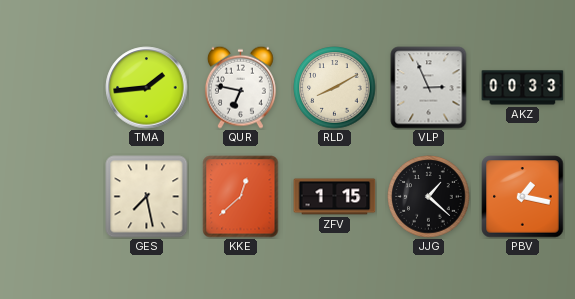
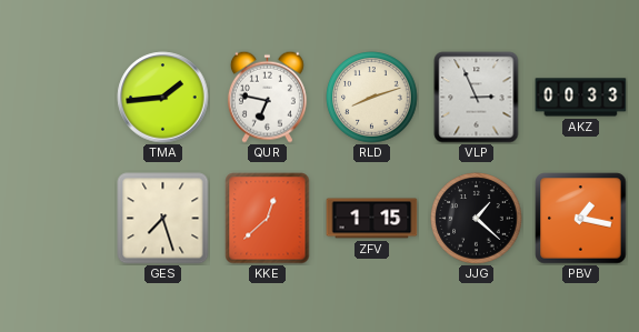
RLD: 8:10 -> 8:12 (372, 98)
GES: 7:28 -> 7:27 (163, 219)
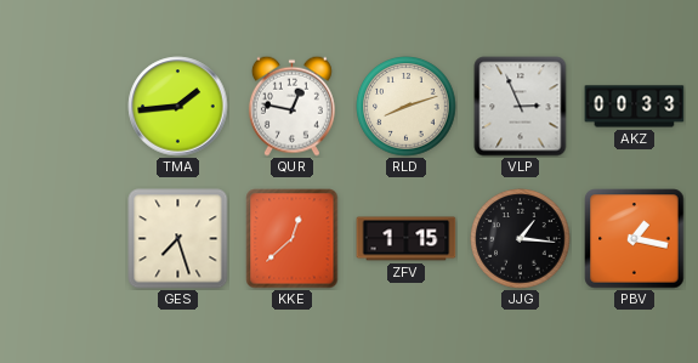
QUR: 6:47 -> 12:47 (291, 106)
JJG: 1:22 -> 1:16 (521, 239)
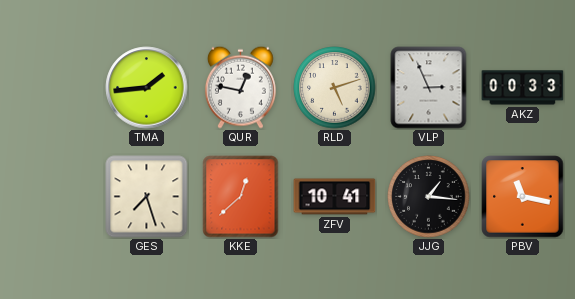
RLD: 8:12 -> 5:12 (335, 88)
ZFV: 1:15 -> 10:41 (335, 197)
PBV: 1:17 -> 11:17 (523, 197)
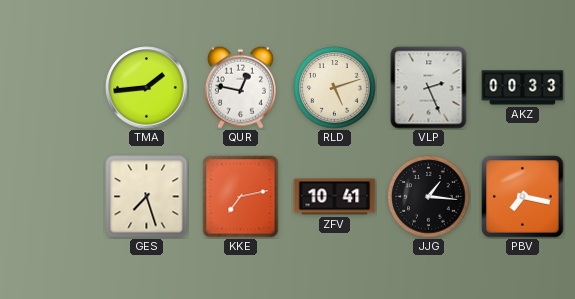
VLP: 2:56 -> 2:26 (429, 88)
KKE: 12:38 -> 7:13 (241, 197)
PBV: 11:17 -> 7:17 (523, 197)
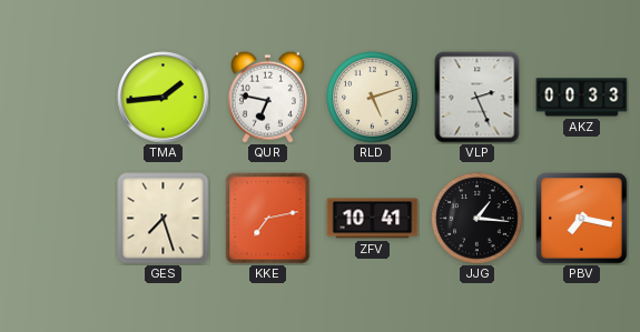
QUR: 12:47 -> 6:47 (267, 97)
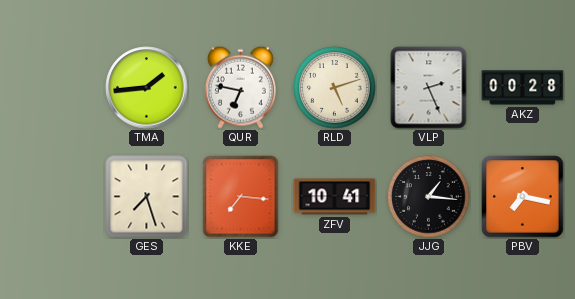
AKZ: 00:33 -> 00:28 (523, 88)
KKE: 7:13 -> 7:16 (241, 197)
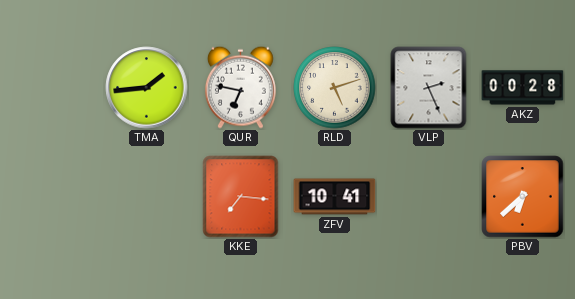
GES: 7:27 -> none (147, 197)
JJG: 1:16 -> none (429, 197)
PBV: 7:17 -> 6:38 (523, 197)
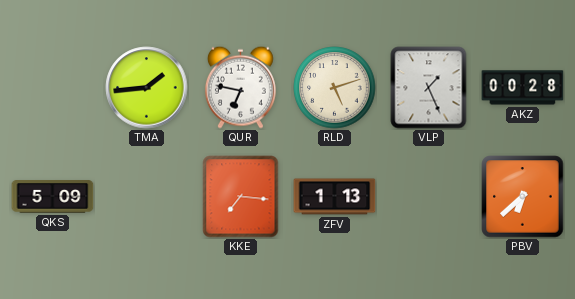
VLP: 2:26 -> 1:26 (429, 88)
QKS: none -> 5:09 (53, 197)
ZFV: 10:41 -> 1:13 (335, 197)
